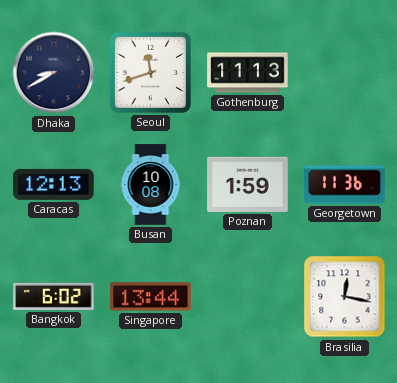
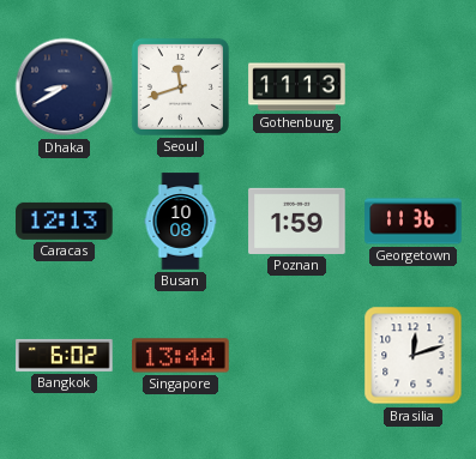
Brasilia: 12:17 -> 12:12 (414, 356)
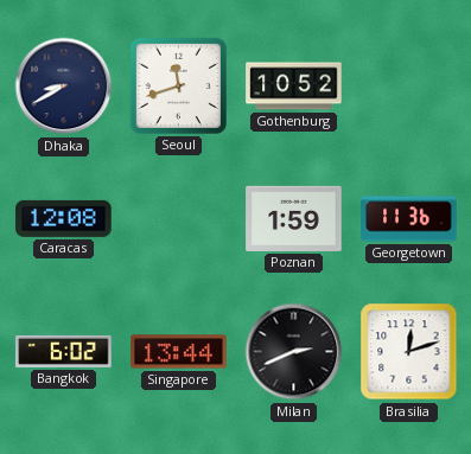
Gothenburg: 11:13 -> 10:52 (294, 87)
Caracas: 12:13 -> 12:08 (64, 218)
Busan: 10:08 -> none (181, 222)
Milan: none -> 2:41 (294, 352)
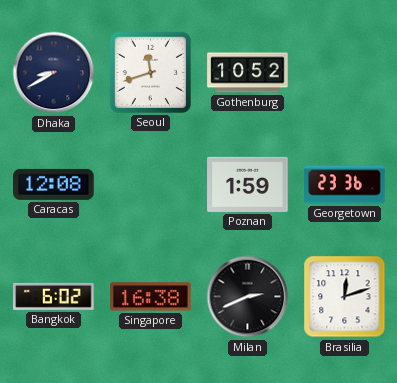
Georgetown: 11:36 -> 23:36 (345, 185)
Singapore: 13:44 -> 16:38 (151, 297)
